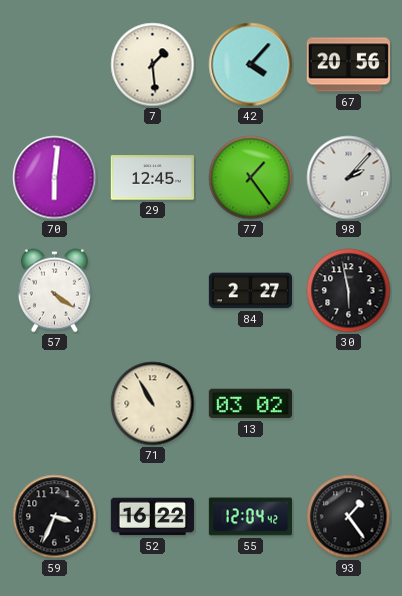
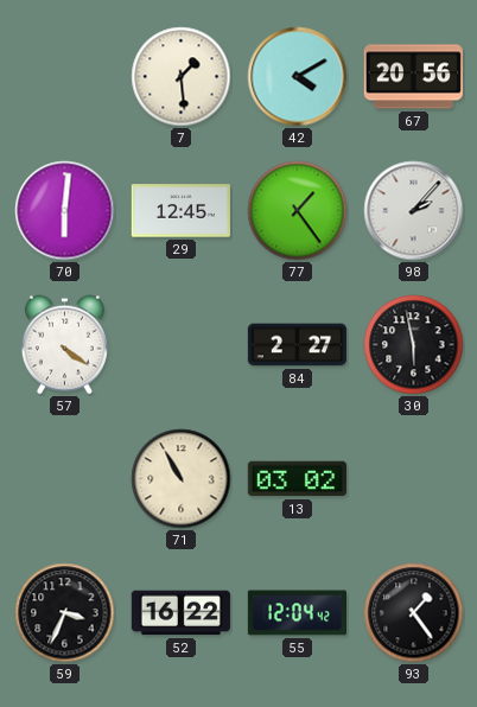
42: 4:07 -> 4:10 (298, 77)
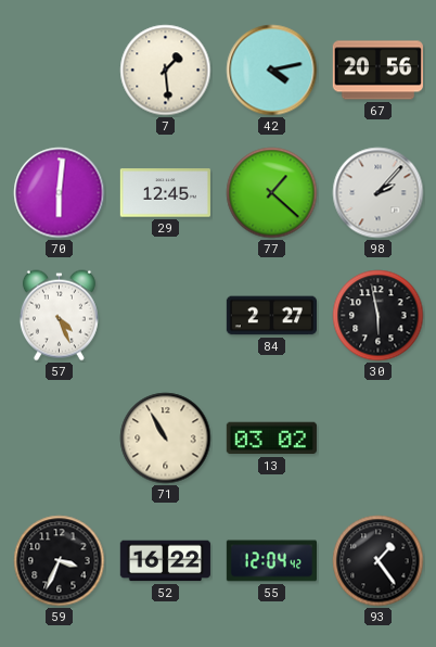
42: 4:10 -> 4:13 (272, 71)
77: 1:24 -> 1:22 (272, 193)
57: 4:21 -> 4:26 (59, 316)
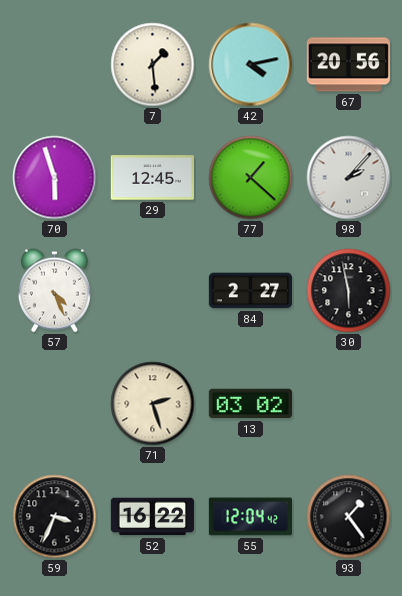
70: 6:01 -> 5:57 (55, 178)
71: 10:55 -> 2:27 (153, 404)
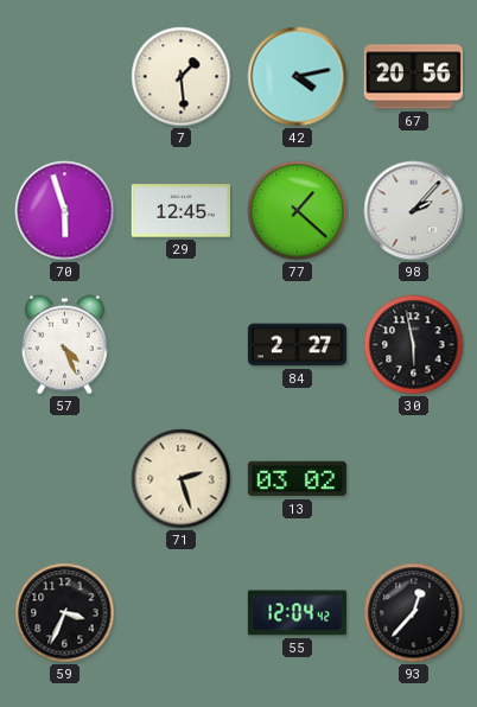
52: 16:22 -> none (152, 517)
93: 1:24 -> 12:37 (414, 613)
